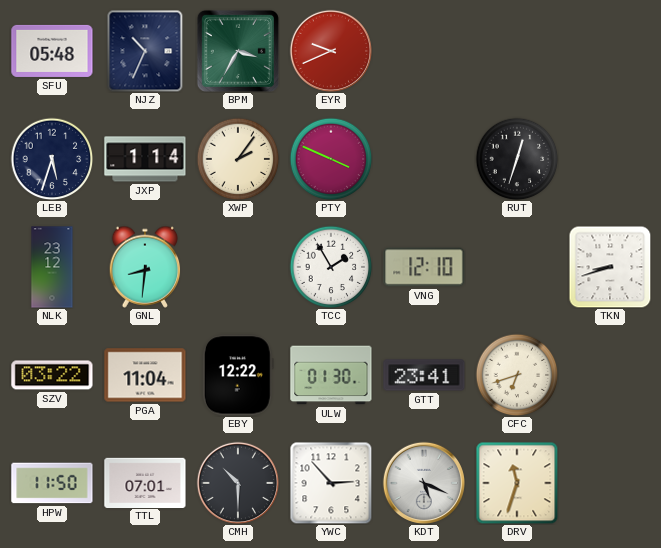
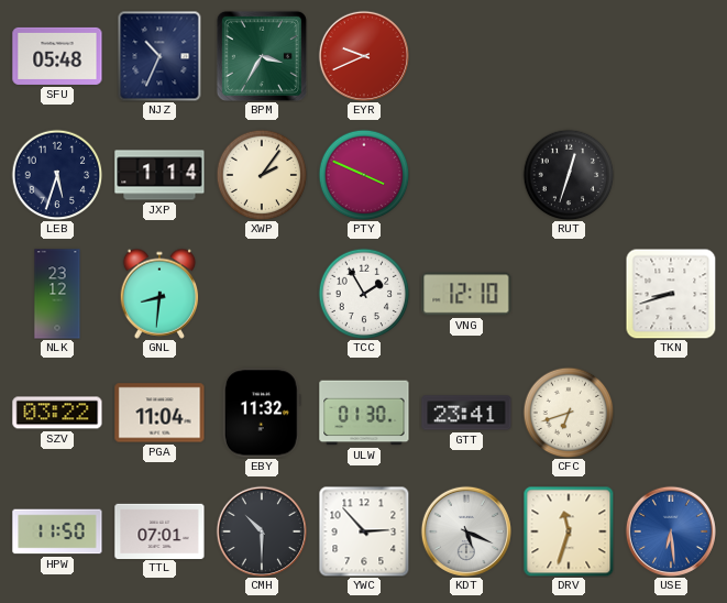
EBY: 12:22 -> 11:32 (262, 413)
USE: none -> 6:29 (671, 531)
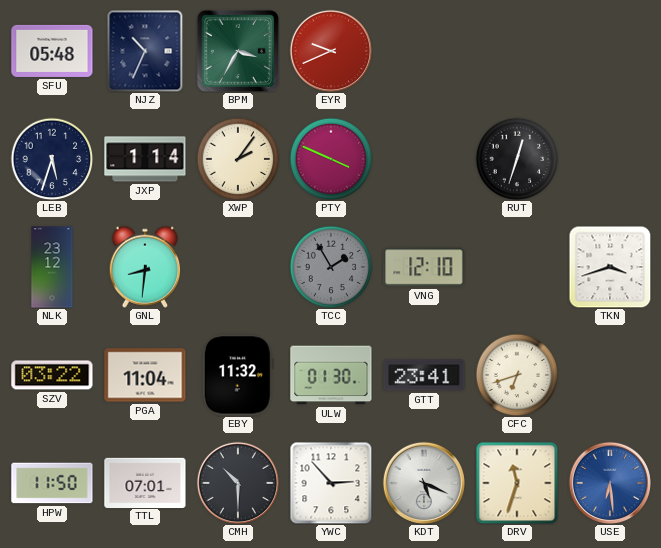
TCC dial: white -> grey (331, 267)
TKN: 8:42 -> 3:42 (610, 267)
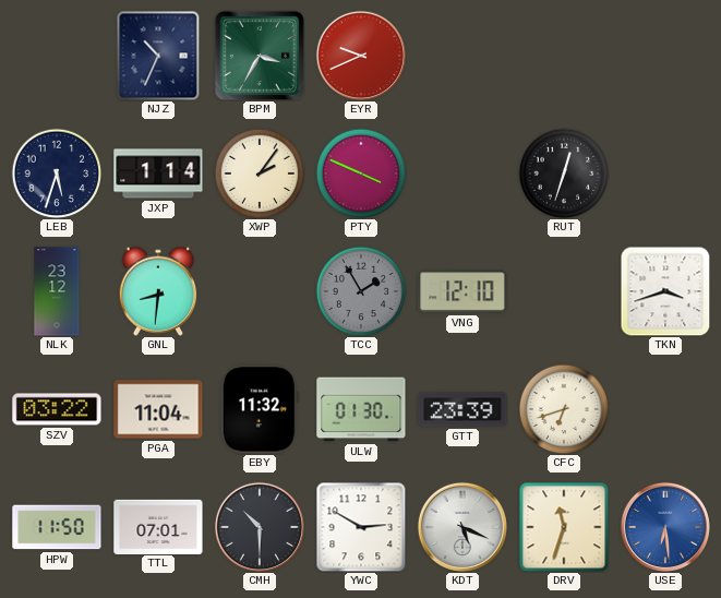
SFU: 05:48 -> none (52, 51)
GTT: 23:41 -> 23:39 (462, 409)
YWC: 2:53 -> 2:50 (361, 527)
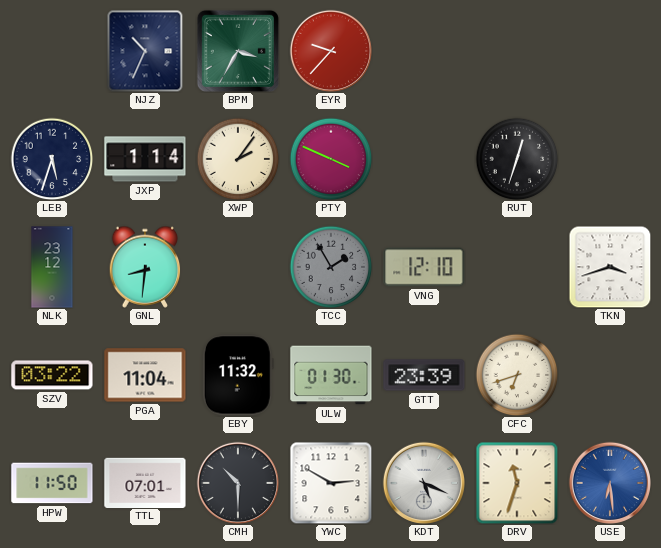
EYR: 9:41 -> 9:37 (331, 51)
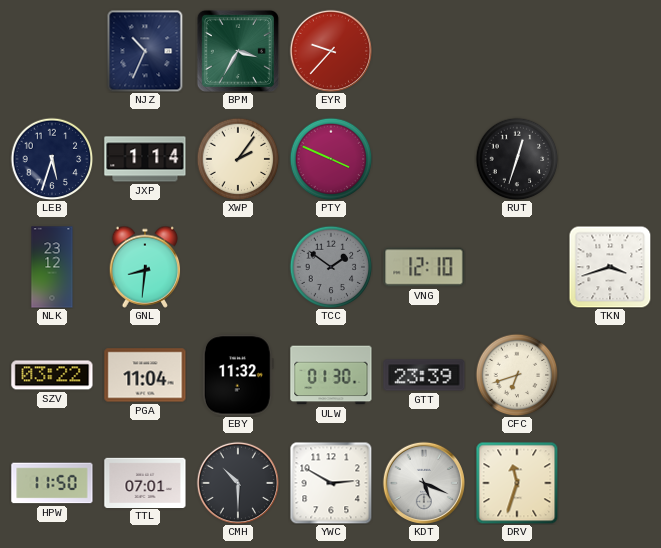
TCC: 1:55 -> 1:51 (331, 267)
USE: 6:29 -> none (610, 483)
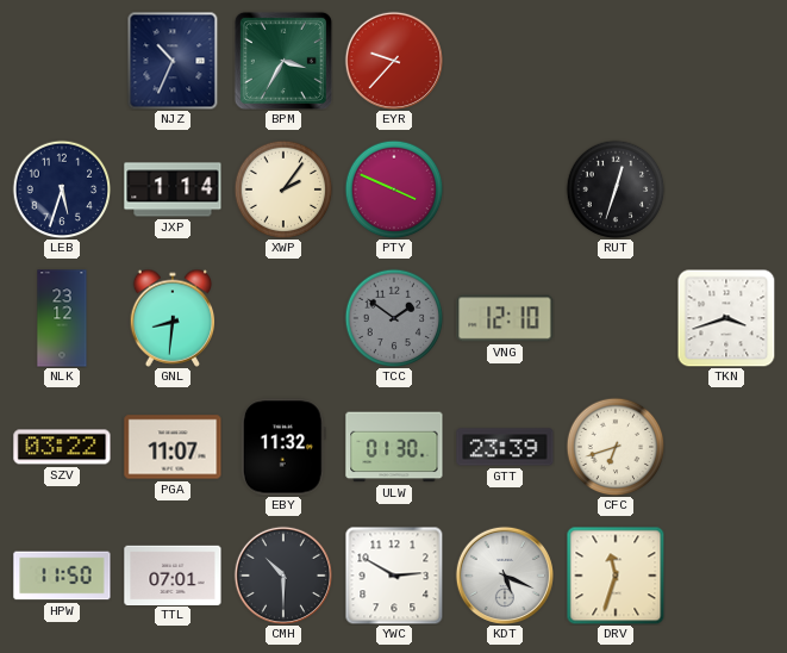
PGA: 11:04 -> 11:07 (173, 447)
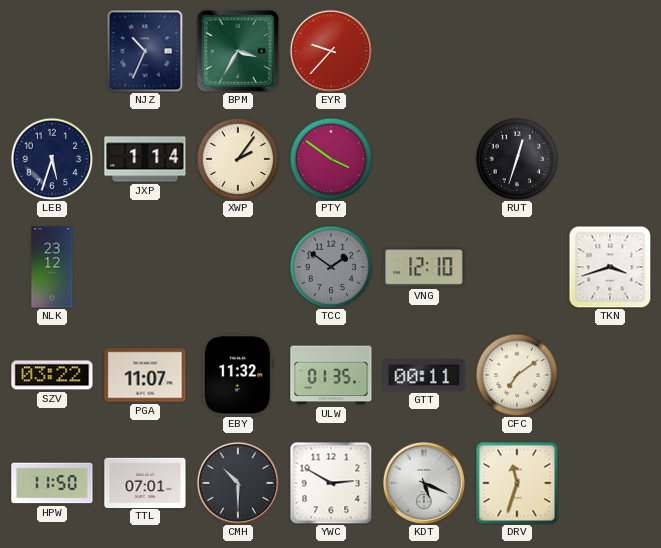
PTY: 3:49 -> 3:51 (331, 159)
GNL: 8:31 -> none (173, 318)
ULW: 01:30 -> 01:35 (331, 375)
GTT: 23:39 -> 00:11 (424, 375)
CFC: 6:42 -> 7:09 (517, 375)
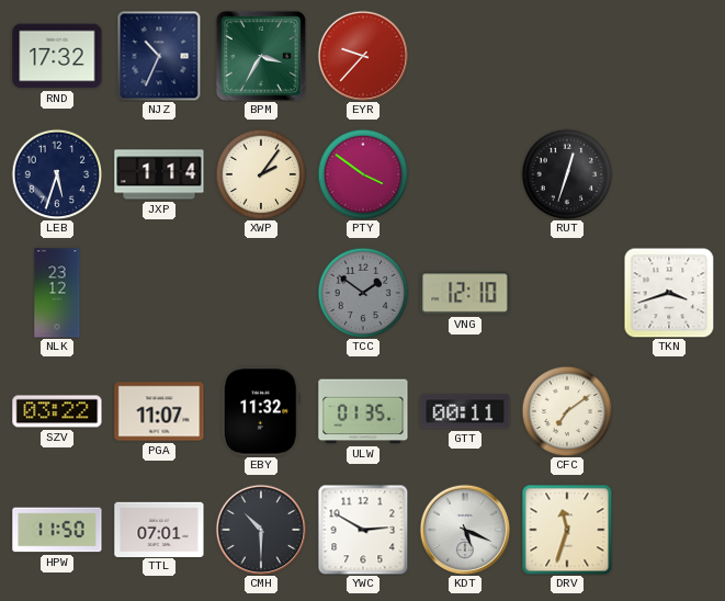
RND: none -> 17:32 (57, 56)
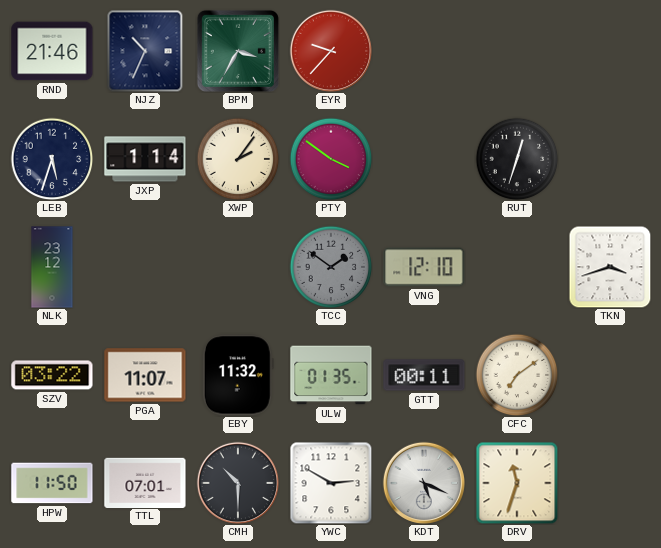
RND: 17:32 -> 21:46 (52, 51)
